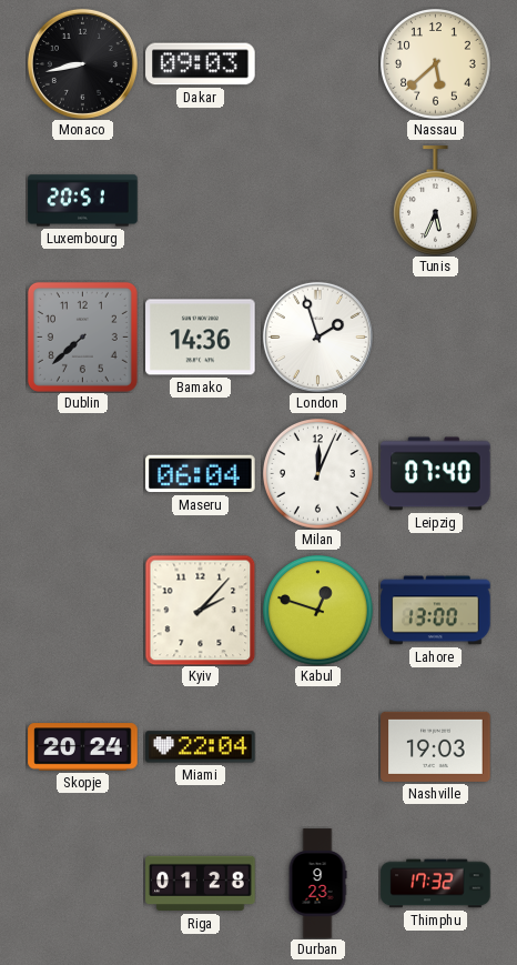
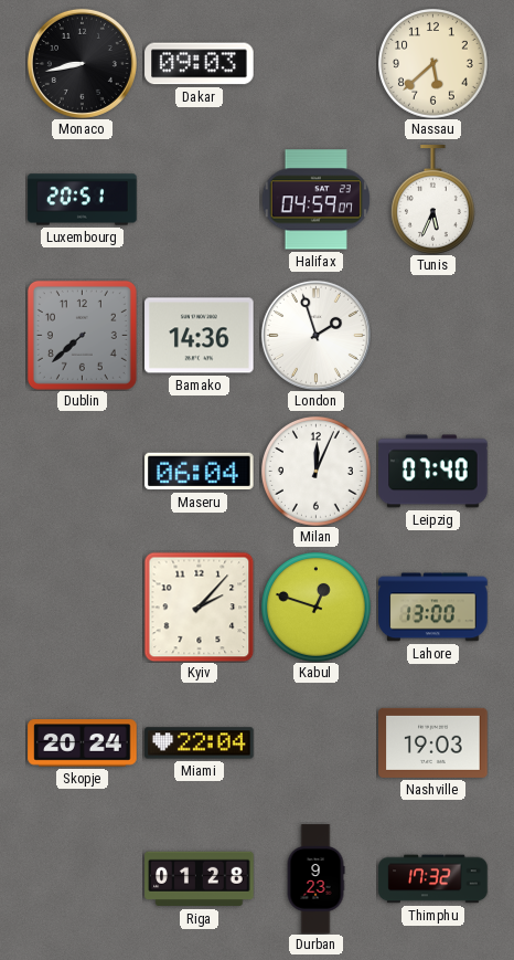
Halifax: none -> 04:59 (315, 200)
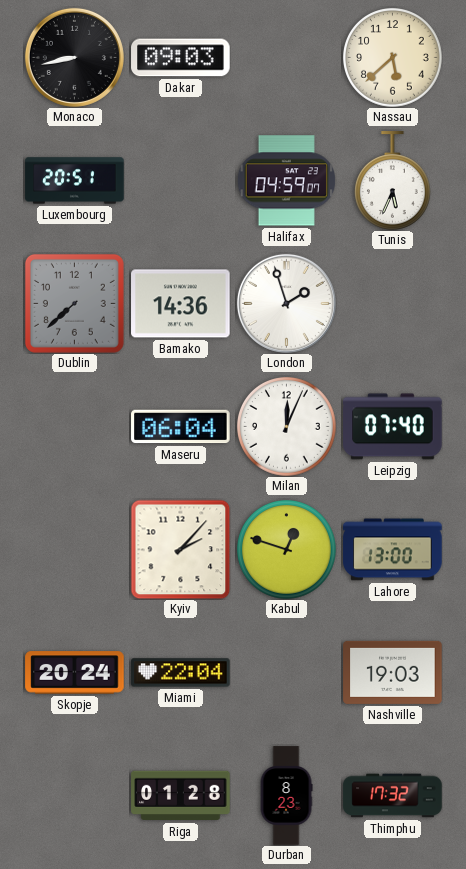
Durban: 9:23 -> 8:23 (286, 796)
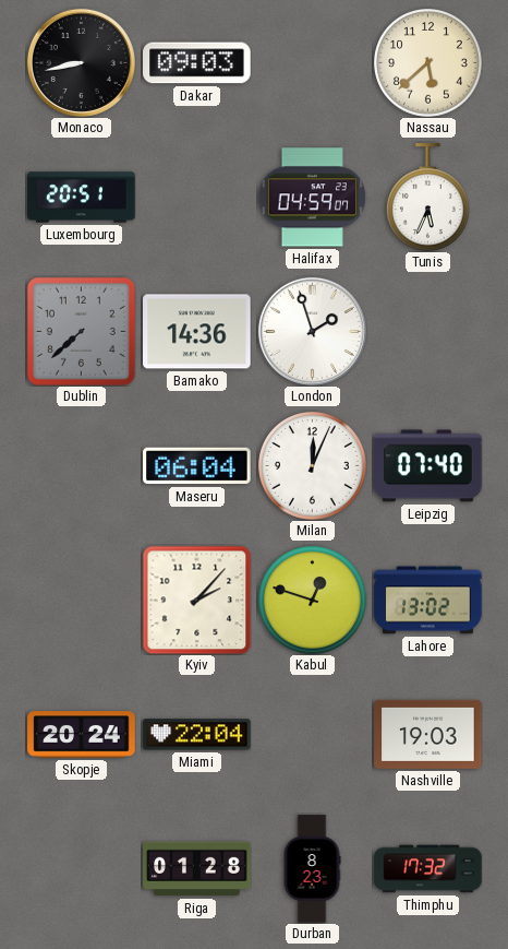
Lahore: 13:00 -> 13:02 (428, 601)
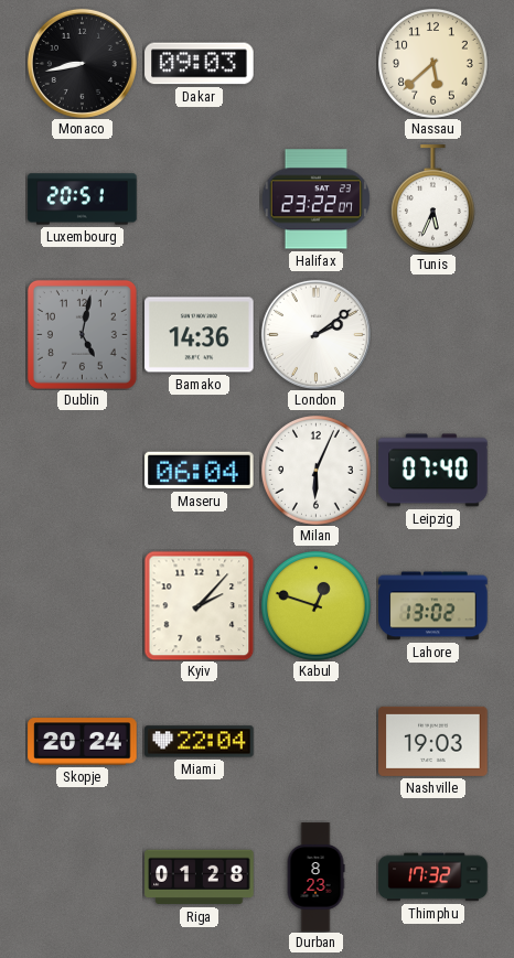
Halifax: 04:59 -> 23:22 (315, 200)
Dublin: 7:38 -> 5:02 (82, 334)
London: 1:57 -> 2:09 (315, 334)
Milan: 12:04 -> 6:04 (317, 471)
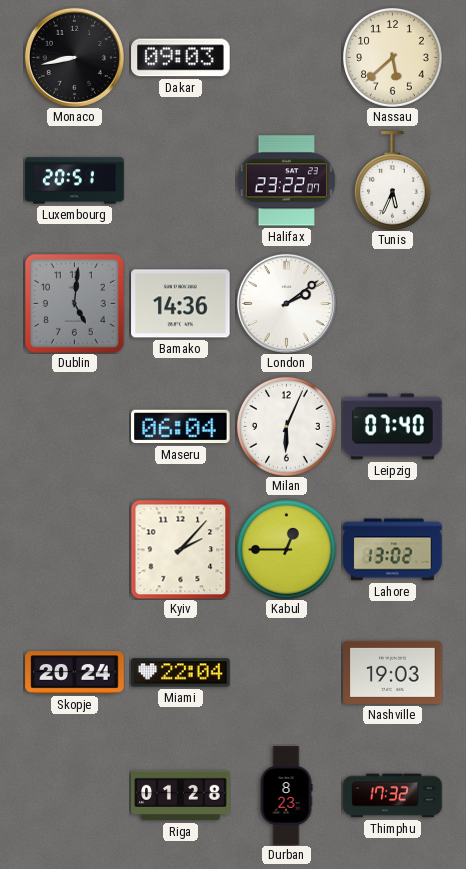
Dublin: 5:02 -> 5:01 (74, 303)
Kabul: 12:48 -> 12:45 (287, 550)
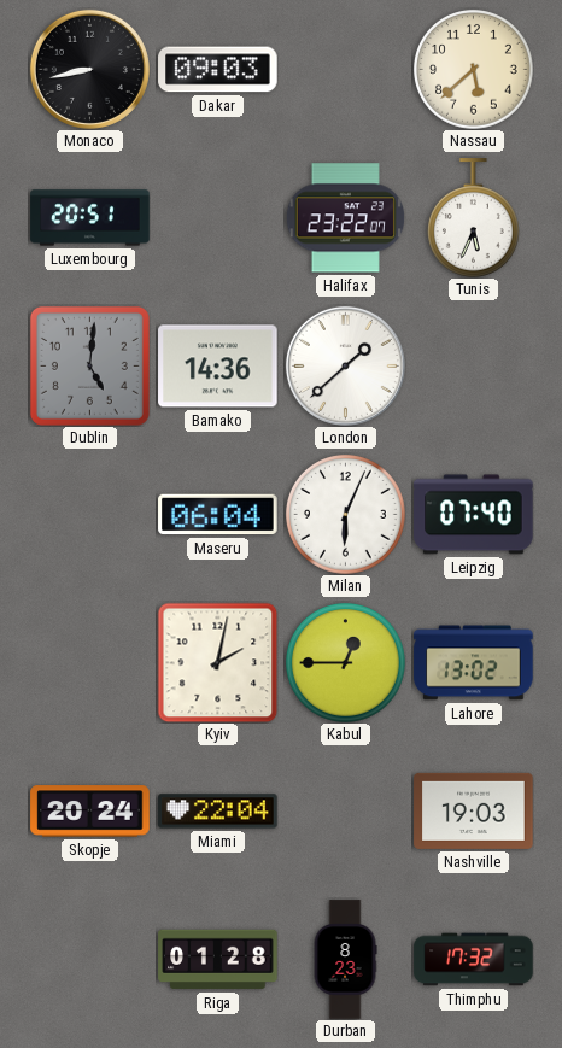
London: 2:09 -> 1:38 (345, 365)
Kyiv: 2:07 -> 2:02 (217, 662)
